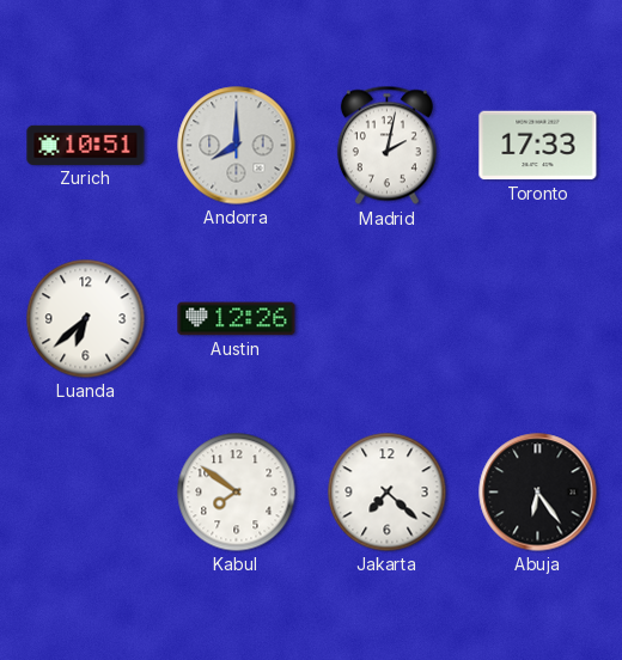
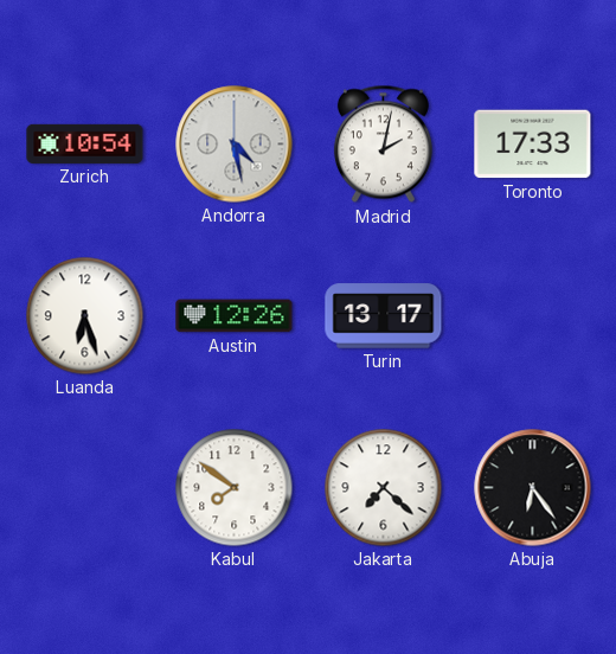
Zurich: 10:51 -> 10:54 (85, 143)
Andorra: 8:00 -> 4:28 (235, 145)
Luanda: 6:38 -> 6:27 (85, 316)
Turin: none -> 13:17 (384, 316)
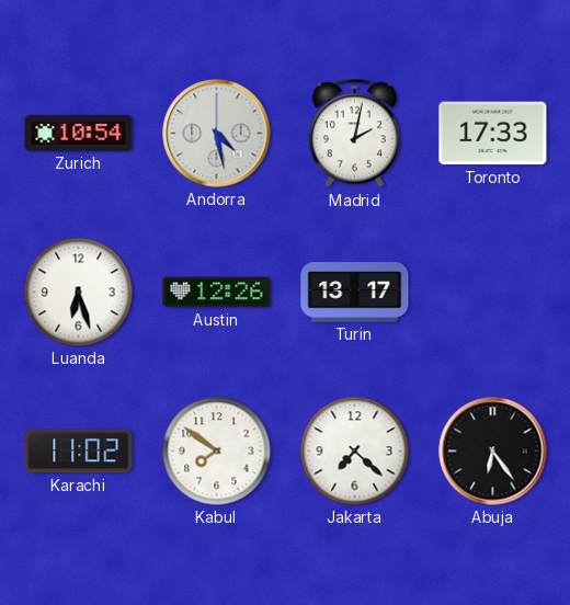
Karachi: none -> 11:02 (79, 452)
